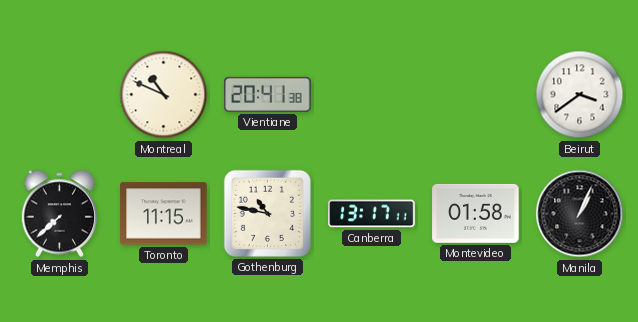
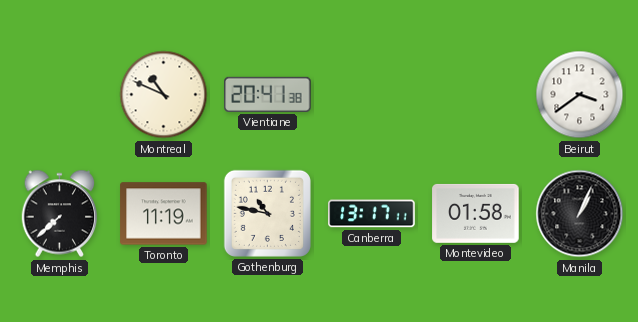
Toronto: 11:15 -> 11:19 (164, 214)
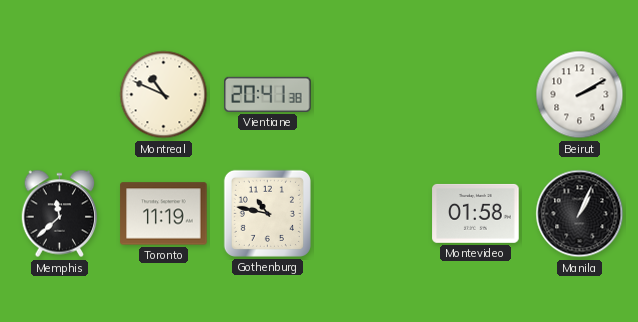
Beirut: 3:39 -> 2:10 (580, 95)
Memphis: 7:38 -> 11:38 (60, 214)
Canberra: 13:17 -> none (372, 214)
